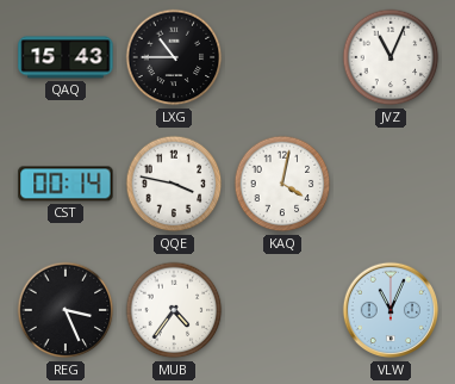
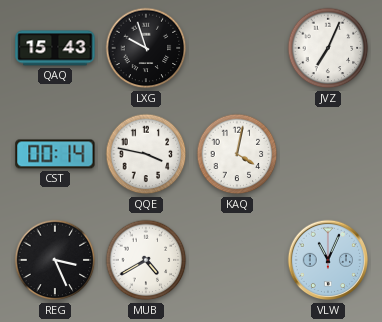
LXG: 10:45 -> 9:57 (146, 48)
JVZ: 11:04 -> 7:04 (328, 48)
MUB: 4:36 -> 4:40 (146, 260)
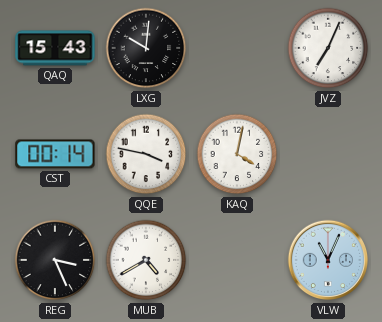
LXG: 9:57 -> 10:01 (146, 48)
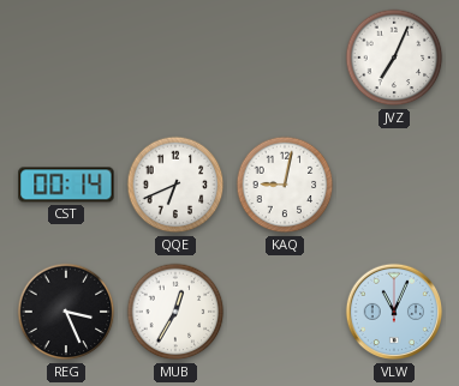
QAQ: 15:43 -> none (55, 48)
LXG: 10:01 -> none (146, 48)
QQE: 3:47 -> 6:41 (175, 185)
KAQ: 4:02 -> 9:02 (285, 185)
MUB: 4:40 -> 12:35 (175, 312)
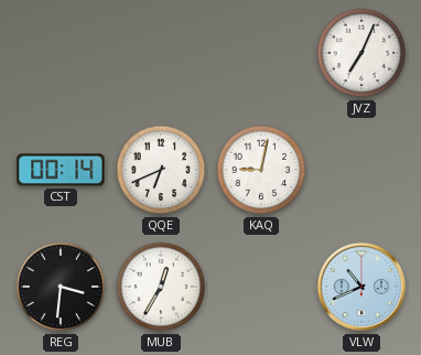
REG: 3:26 -> 3:31 (61, 287)
VLW: 11:04 -> 10:41 (361, 287)
